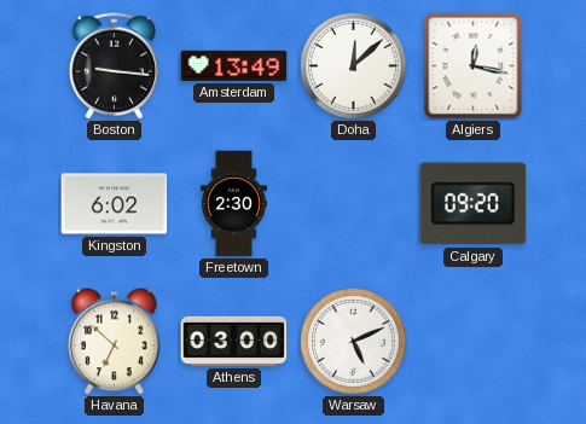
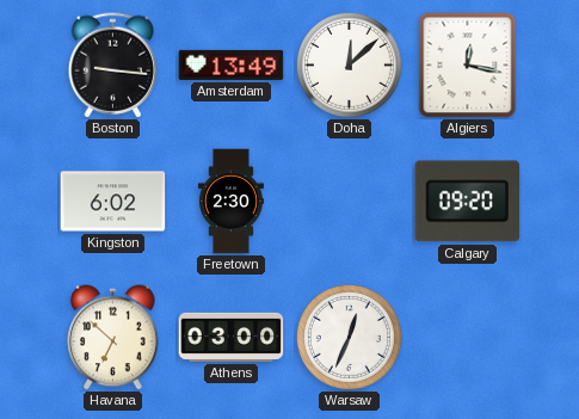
Warsaw: 5:11 -> 12:34 (349, 337)
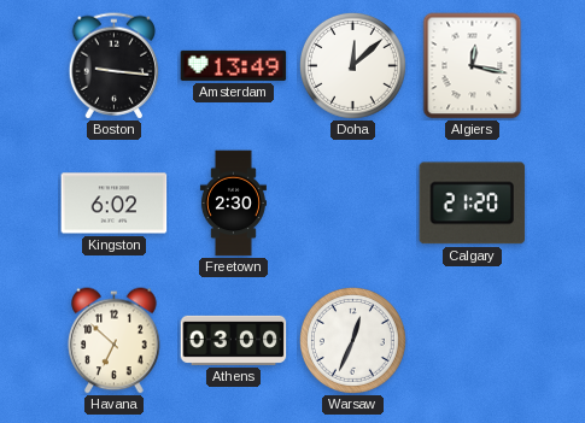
Calgary: 09:20 -> 21:20 (473, 204)
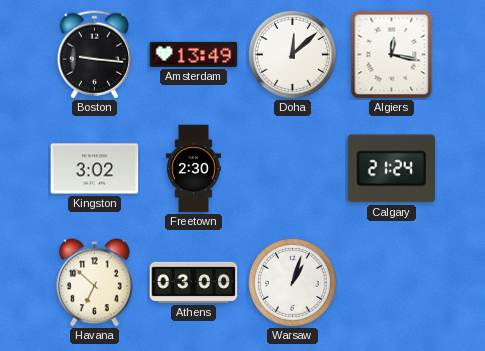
Kingston: 6:02 -> 3:02 (95, 169)
Calgary: 21:20 -> 21:24 (392, 169)
Warsaw: 12:34 -> 1:03 (292, 282)
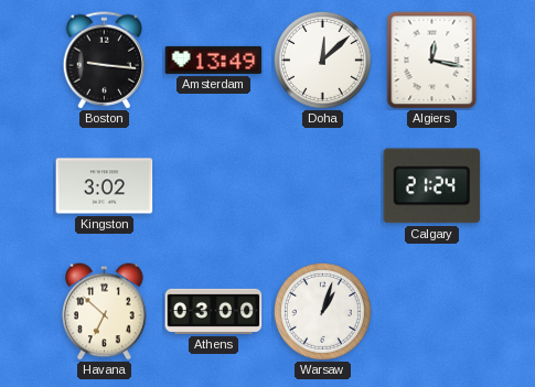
Freetown: 2:30 -> none (193, 169)
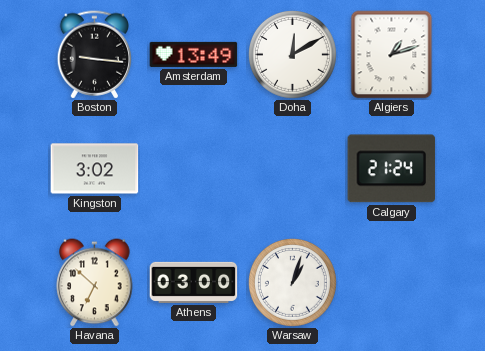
Doha: 12:08 -> 12:10 (292, 54)
Algiers: 12:17 -> 1:12 (392, 55)
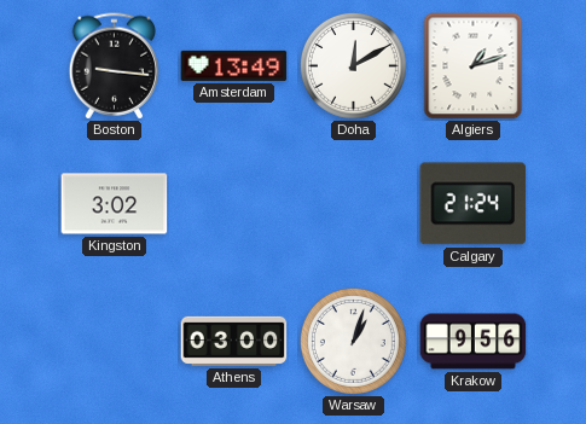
Havana: 6:52 -> none (95, 283)
Krakow: none -> 9:56 (474, 342)
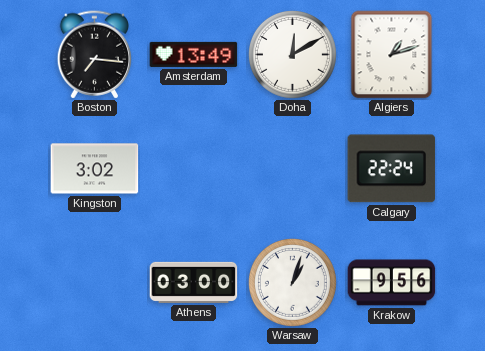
Boston: 9:16 -> 7:16 (95, 55)
Calgary: 21:24 -> 22:24 (392, 169)
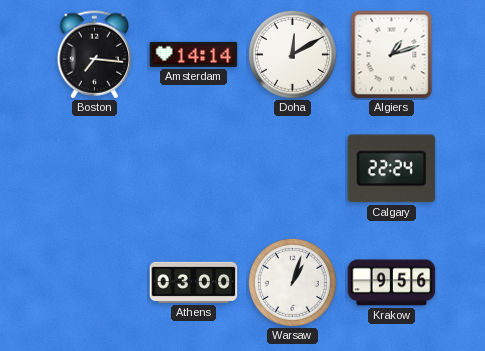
Amsterdam: 13:49 -> 14:14 (194, 54)
Kingston: 3:02 -> none (95, 169)
